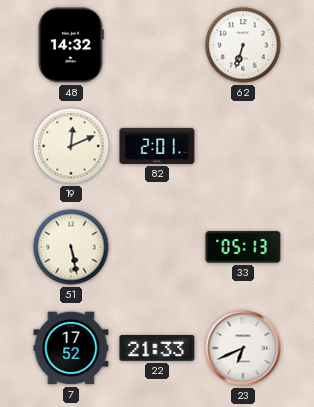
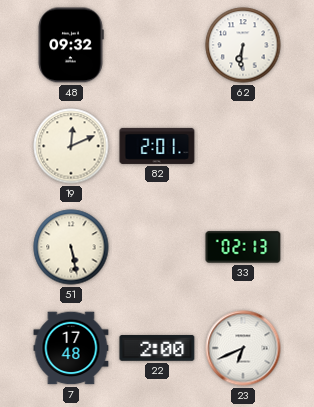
48: 14:32 -> 09:32 (71, 45)
62: 6:33 -> 6:31 (243, 45)
33: 05:13 -> 02:13 (243, 247)
7: 17:52 -> 17:48 (71, 348)
22: 21:33 -> 2:00 (157, 349)
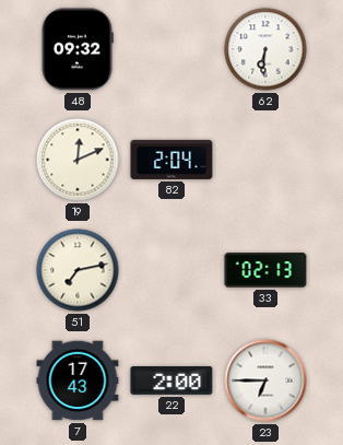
82: 2:01 -> 2:04 (171, 160)
51: 5:28 -> 7:13 (78, 270)
7: 17:48 -> 17:43 (78, 380)
23: 6:41 -> 6:45 (265, 380)
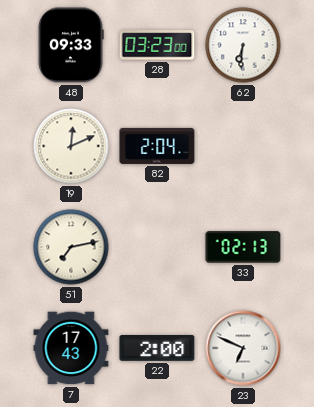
48: 09:32 -> 09:33 (71, 45)
28: none -> 03:23 (157, 45)
23: 6:45 -> 6:49 (243, 348)
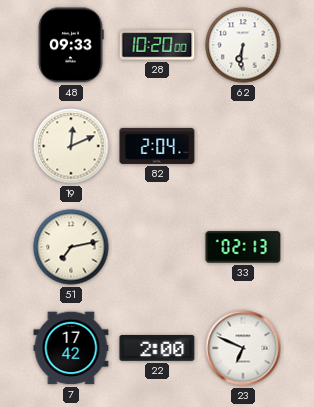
28: 03:23 -> 10:20 (157, 45)
7: 17:43 -> 17:42 (71, 348)
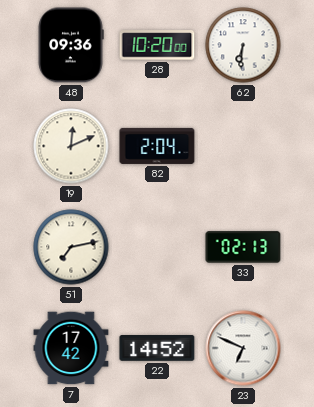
48: 09:33 -> 09:36 (71, 45)
22: 2:00 -> 14:52 (157, 349)
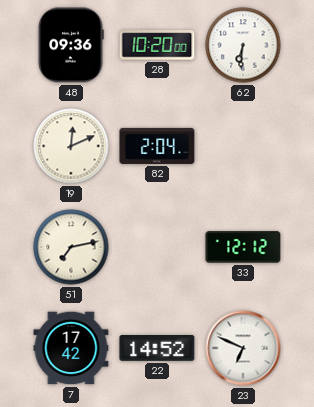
33: 02:13 -> 12:12 (243, 247)
